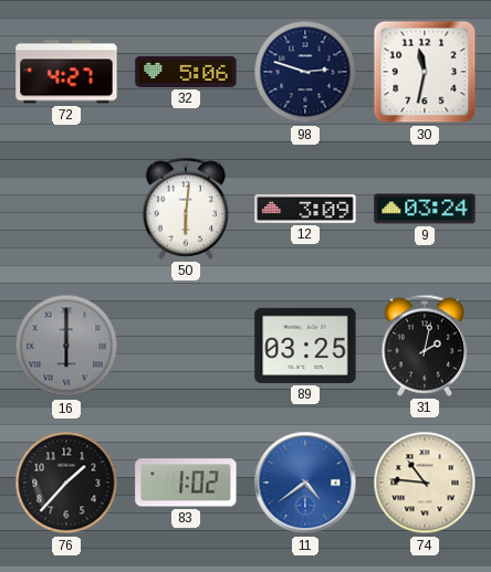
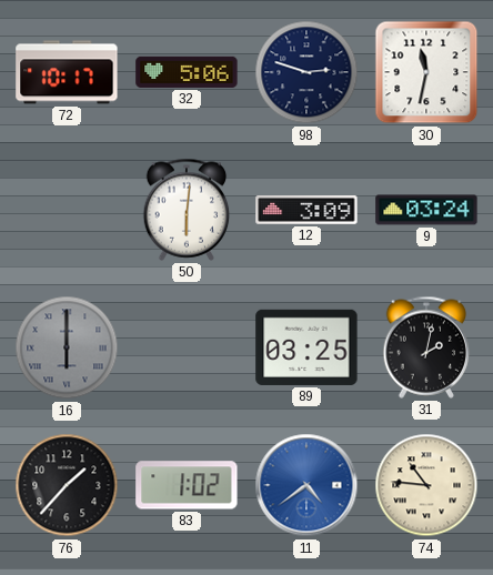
72: 4:27 -> 10:17 (67, 72)
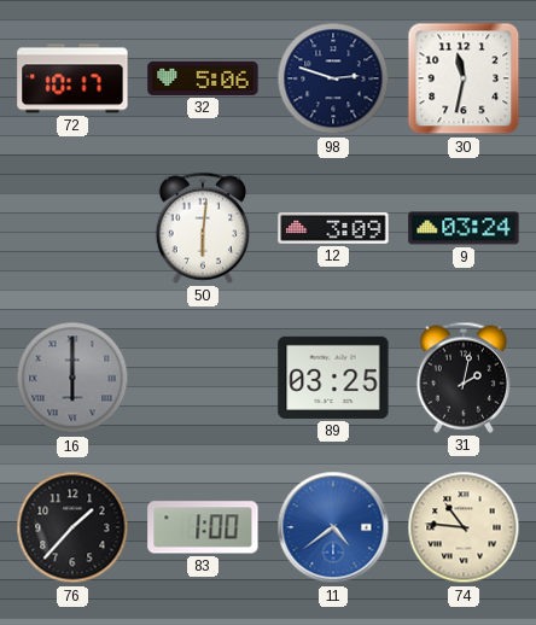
83: 1:02 -> 1:00 (203, 527)
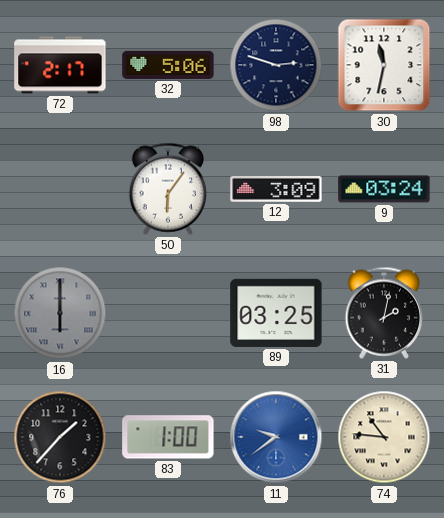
72: 10:17 -> 2:17 (60, 65)
50: 6:01 -> 6:06 (168, 189)
11: 4:39 -> 9:39 (276, 437)
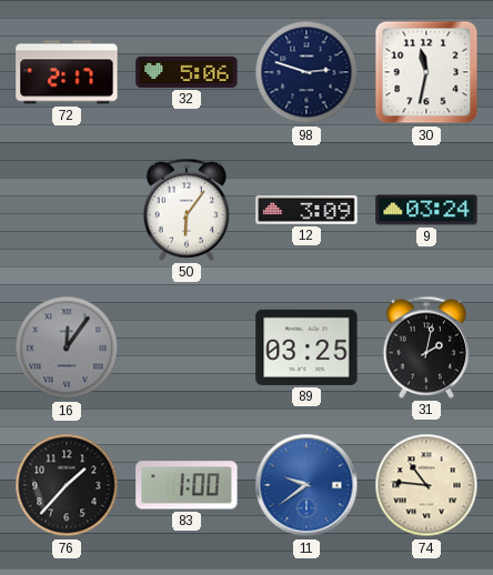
16: 6:00 -> 12:06 (67, 347)
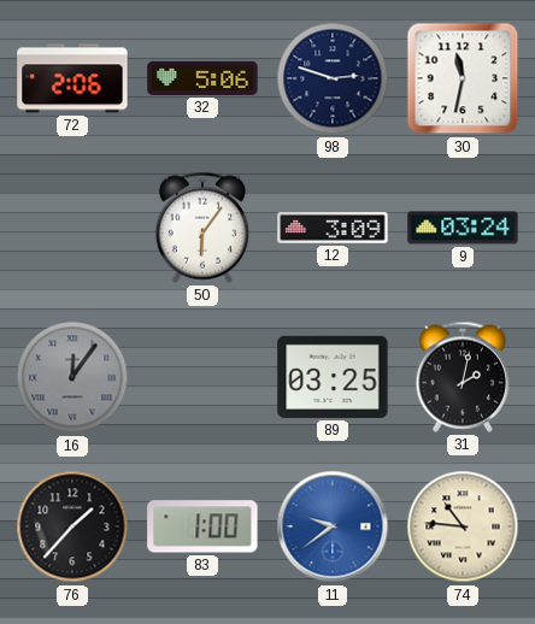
72: 2:17 -> 2:06 (72, 78)
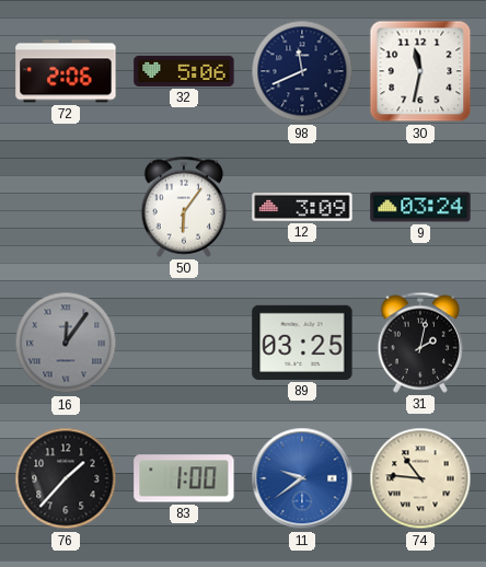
98: 2:48 -> 11:41 (302, 71)
